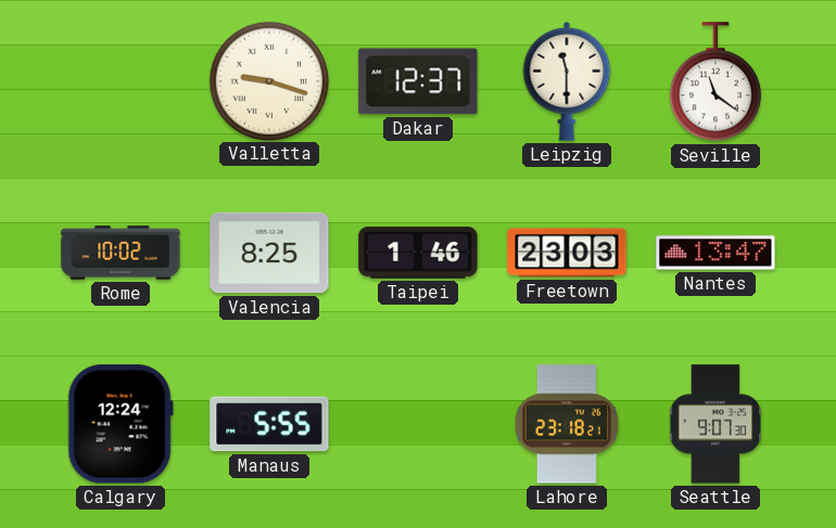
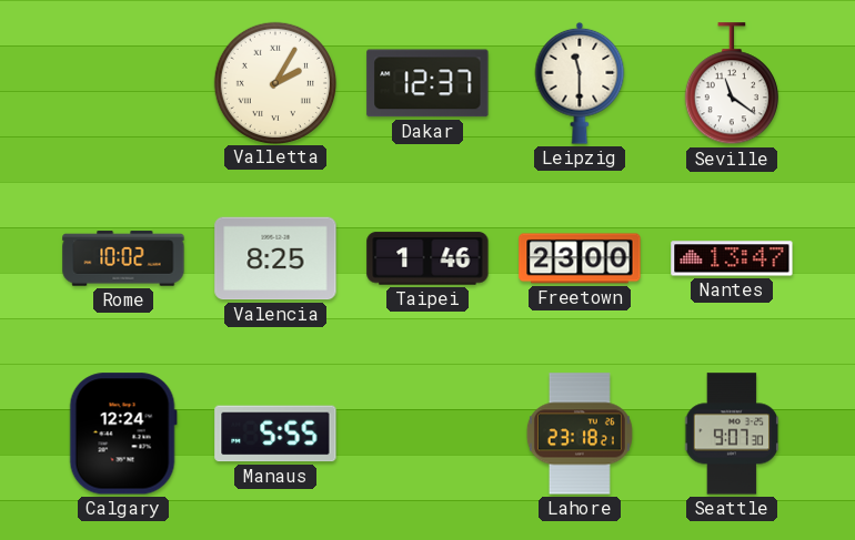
Valletta: 9:18 -> 2:05 (274, 82)
Freetown: 23:03 -> 23:00 (580, 258)
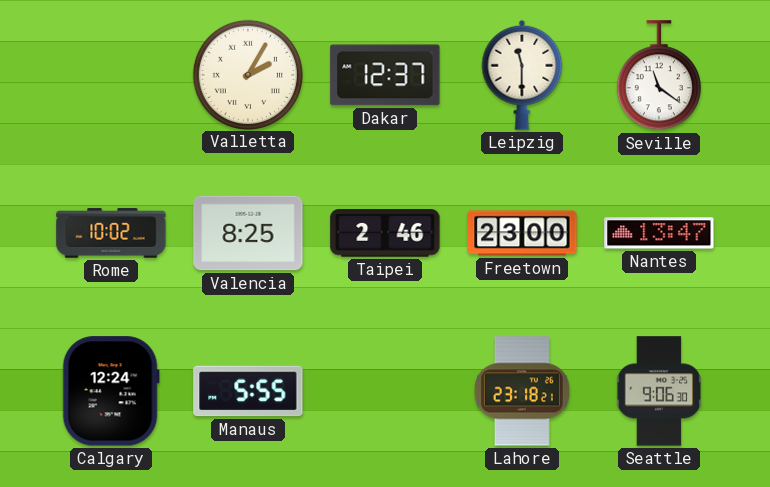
Taipei: 1:46 -> 2:46 (385, 233)
Seattle: 9:07 -> 9:06 (659, 391)
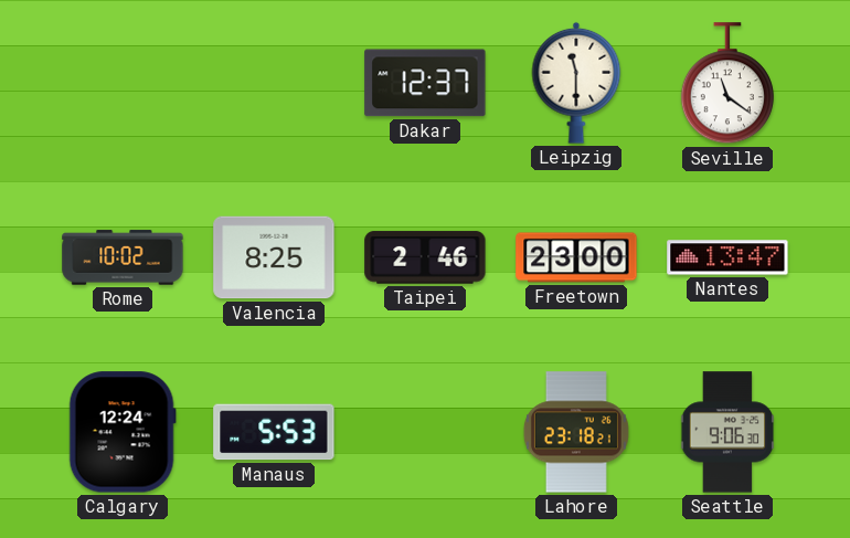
Valletta: 2:05 -> none (247, 74)
Manaus: 5:55 -> 5:53 (274, 432)
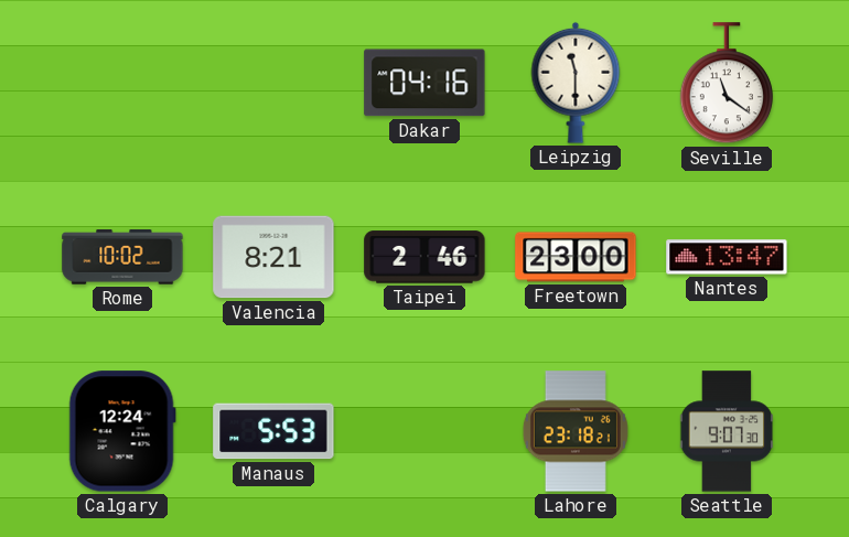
Dakar: 12:37 -> 04:16 (424, 83)
Valencia: 8:25 -> 8:21 (273, 257)
Seattle: 9:06 -> 9:07 (727, 431)
